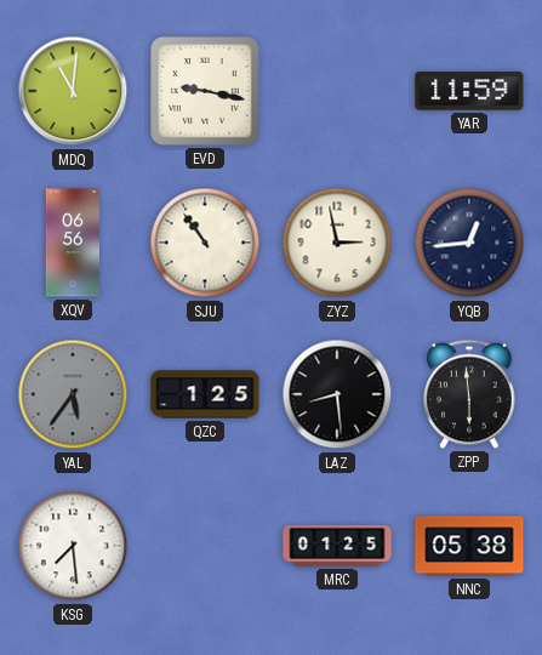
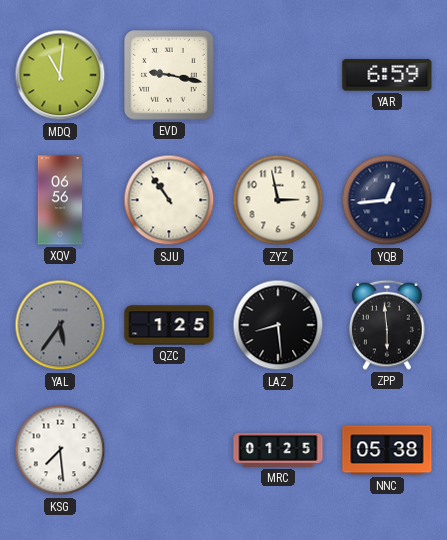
YAR: 11:59 -> 6:59 (387, 75)
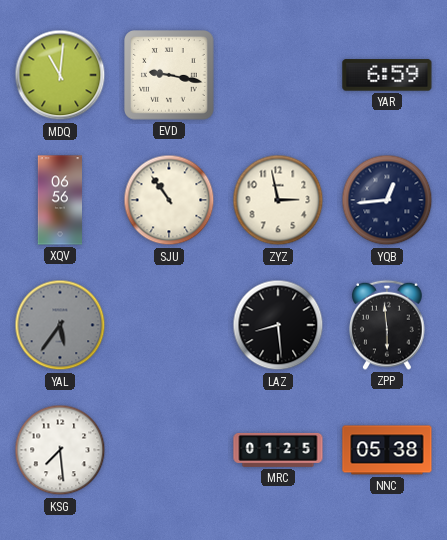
QZC: 1:25 -> none (169, 325)
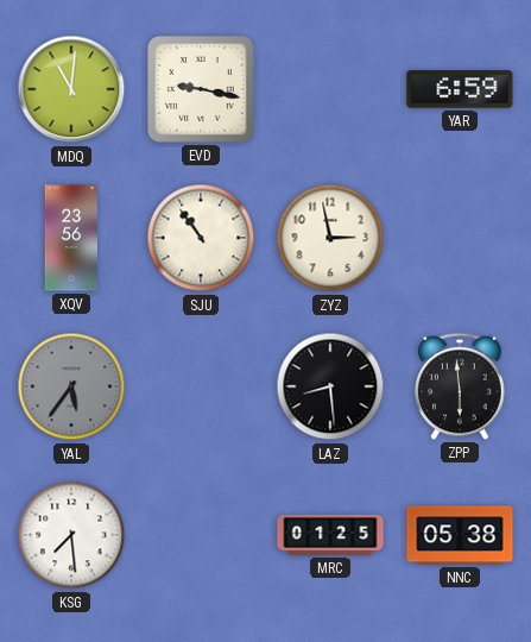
XQV: 06:56 -> 23:56 (70, 238)
YQB: 12:44 -> none (387, 200)
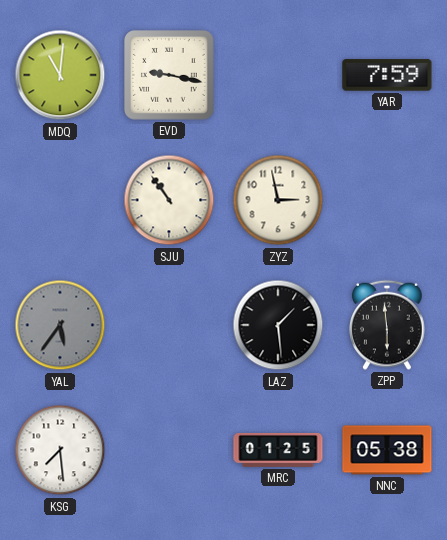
YAR: 6:59 -> 7:59 (387, 75)
XQV: 23:56 -> none (70, 238)
LAZ: 8:29 -> 1:29 (278, 325)
